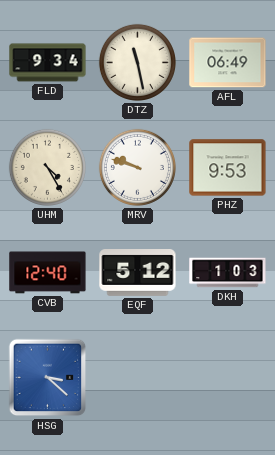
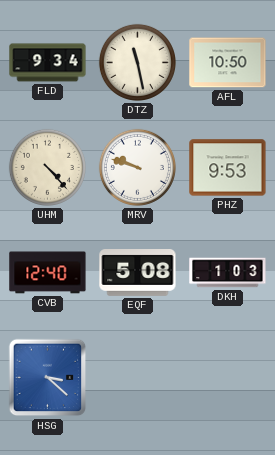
AFL: 06:49 -> 10:50 (228, 63)
UHM: 4:25 -> 4:23 (47, 167)
EQF: 5:12 -> 5:08 (138, 273)
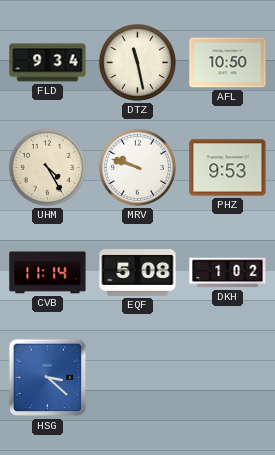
UHM: 4:23 -> 4:25 (47, 167)
CVB: 12:40 -> 11:14 (48, 273)
DKH: 1:03 -> 1:02 (228, 273)
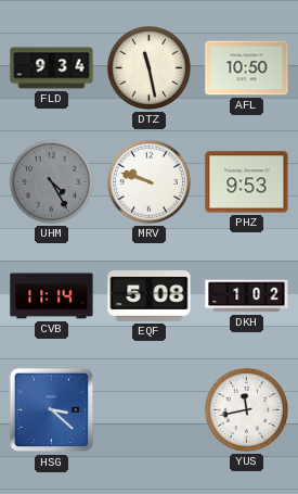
UHM dial: cream -> grey (51, 181)
YUS: none -> 11:43 (246, 409)
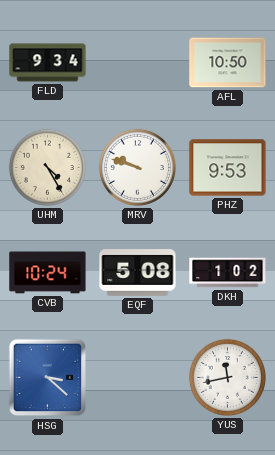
DTZ: 11:28 -> none (148, 67)
UHM dial: grey -> cream (47, 167)
CVB: 11:14 -> 10:24 (48, 273)
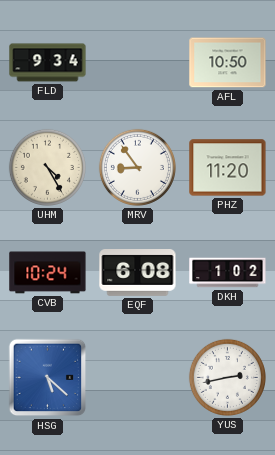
MRV: 9:48 -> 8:54 (137, 167)
PHZ: 9:53 -> 11:20 (228, 168)
EQF: 5:08 -> 6:08 (138, 273)
HSG: 3:22 -> 5:22 (48, 378)
YUS: 11:43 -> 2:43 (227, 377)
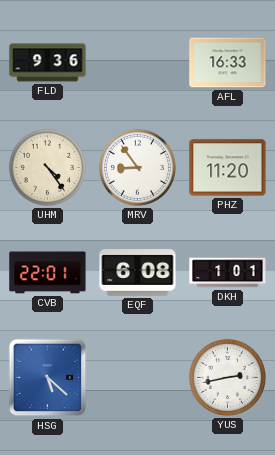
FLD: 9:34 -> 9:36 (48, 63)
AFL: 10:50 -> 16:33 (228, 63)
UHM: 4:25 -> 4:24 (47, 167)
CVB: 10:24 -> 22:01 (48, 273)
DKH: 1:02 -> 1:01 (228, 273)
